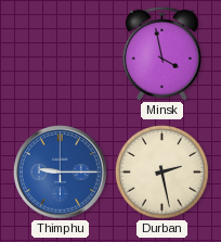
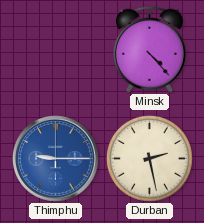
Minsk: 3:58 -> 4:23 (149, 49)
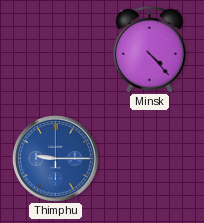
Durban: 2:28 -> none (149, 158)
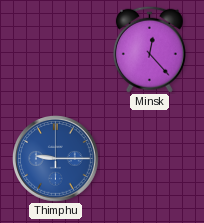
Minsk: 4:23 -> 12:23 (149, 49)
